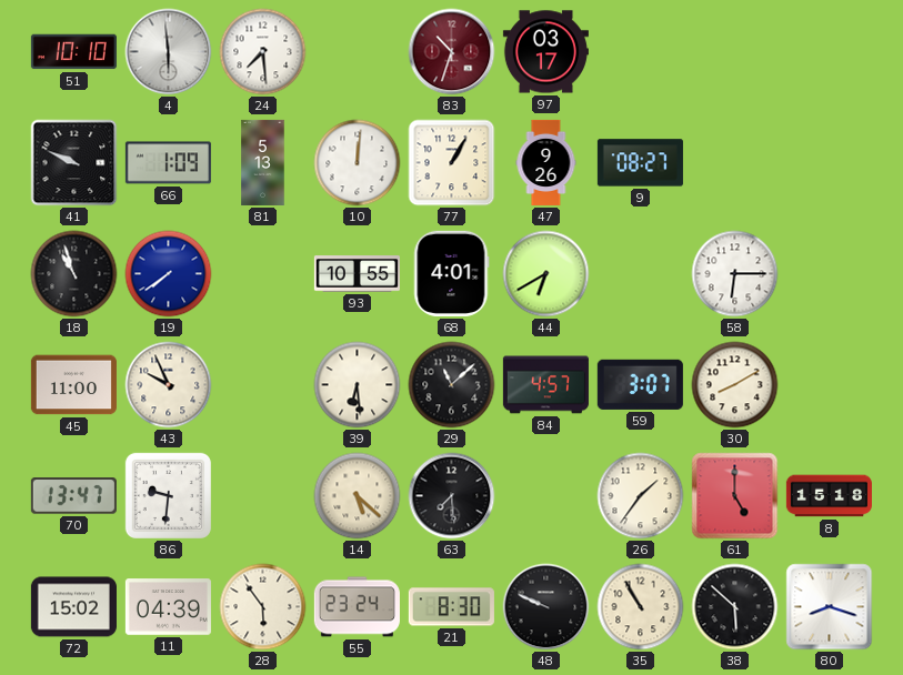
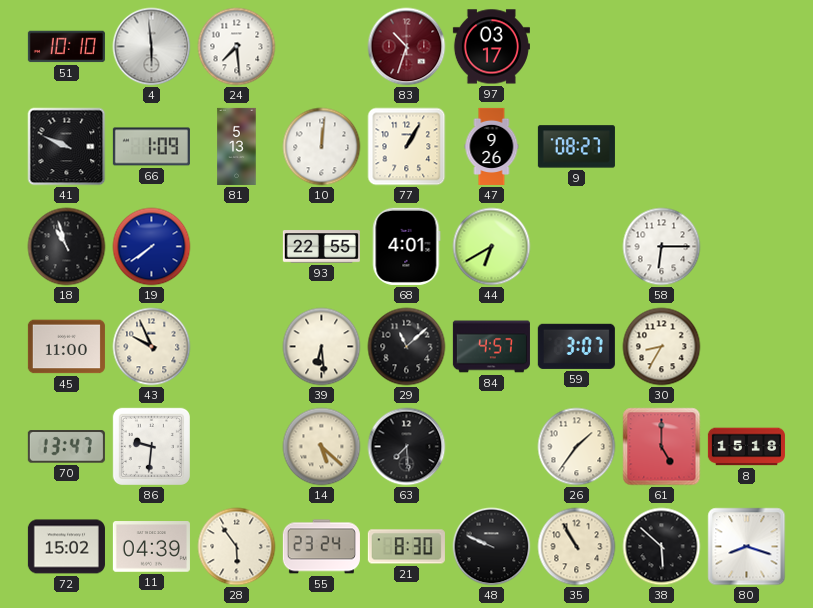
93: 10:55 -> 22:55 (321, 247)
30: 8:10 -> 8:35 (662, 347)
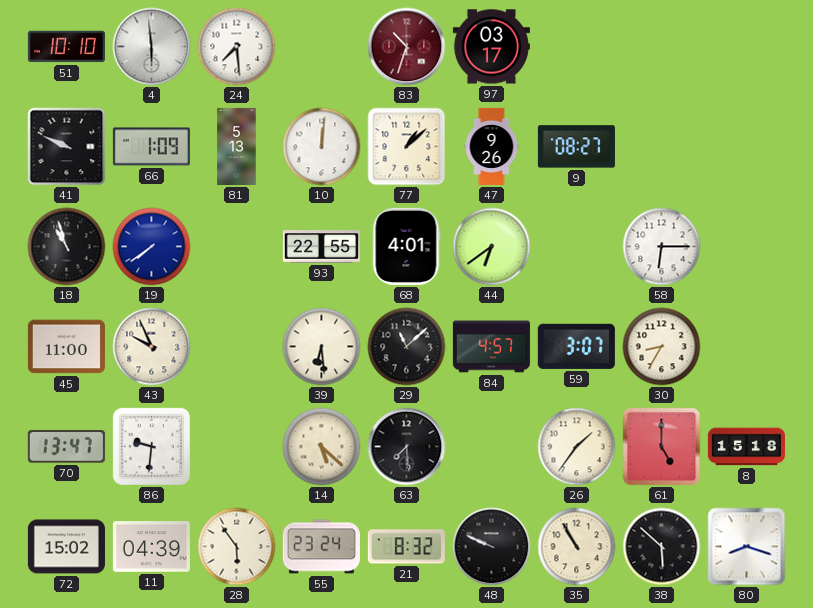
77: 1:05 -> 1:08 (407, 147)
44: 6:40 -> 6:39 (492, 247)
21: 8:30 -> 8:32 (406, 547)
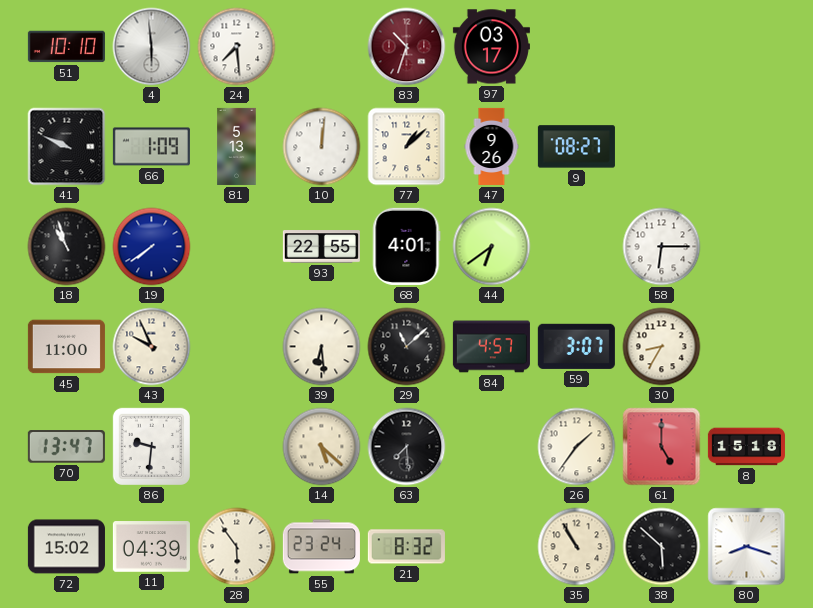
48: 9:49 -> none (492, 547)
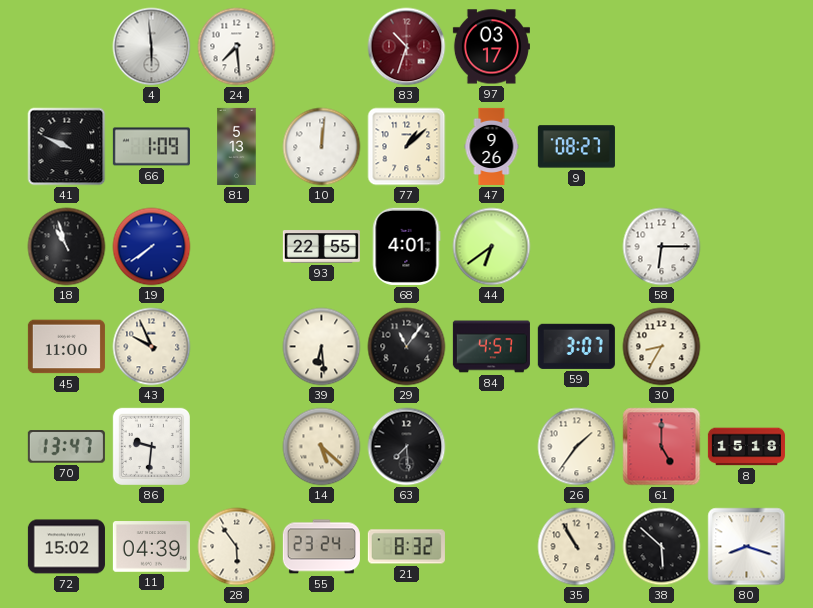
51: 10:10 -> none (66, 47)
29: 11:08 -> 11:06 (407, 347)
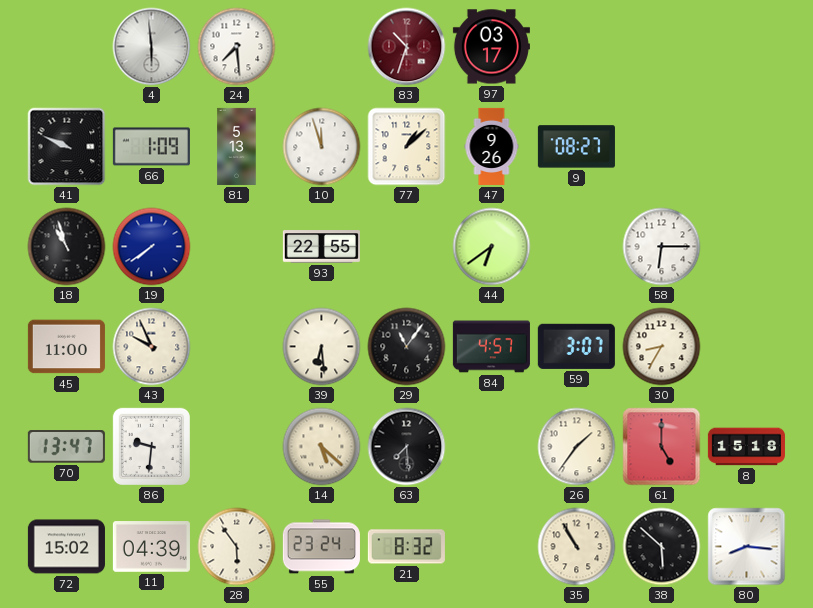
10: 12:01 -> 11:57 (322, 147)
68: 4:01 -> none (407, 246)
80: 8:18 -> 8:16 (747, 547)
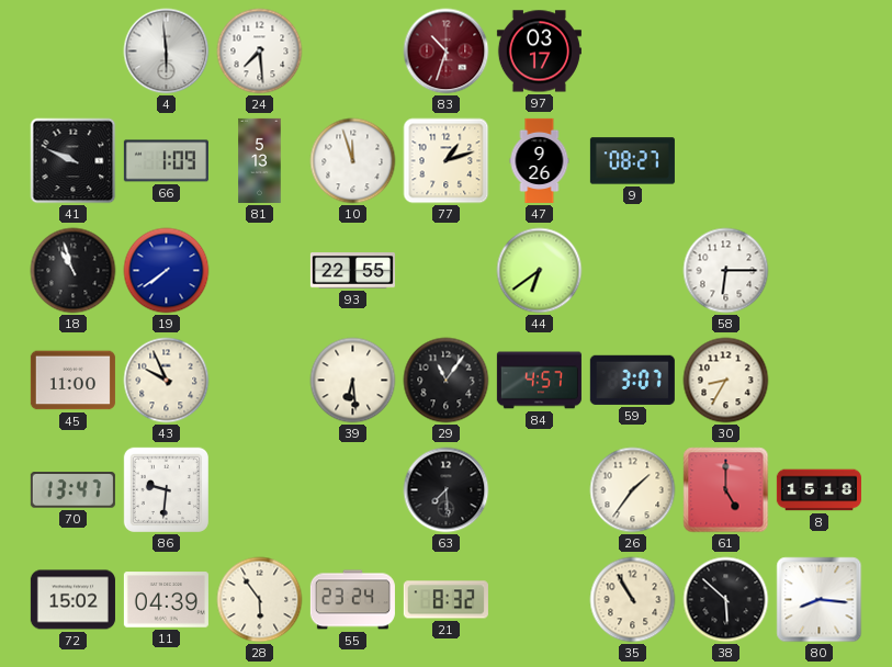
77: 1:08 -> 1:12 (447, 161)
14: 5:22 -> none (322, 447)
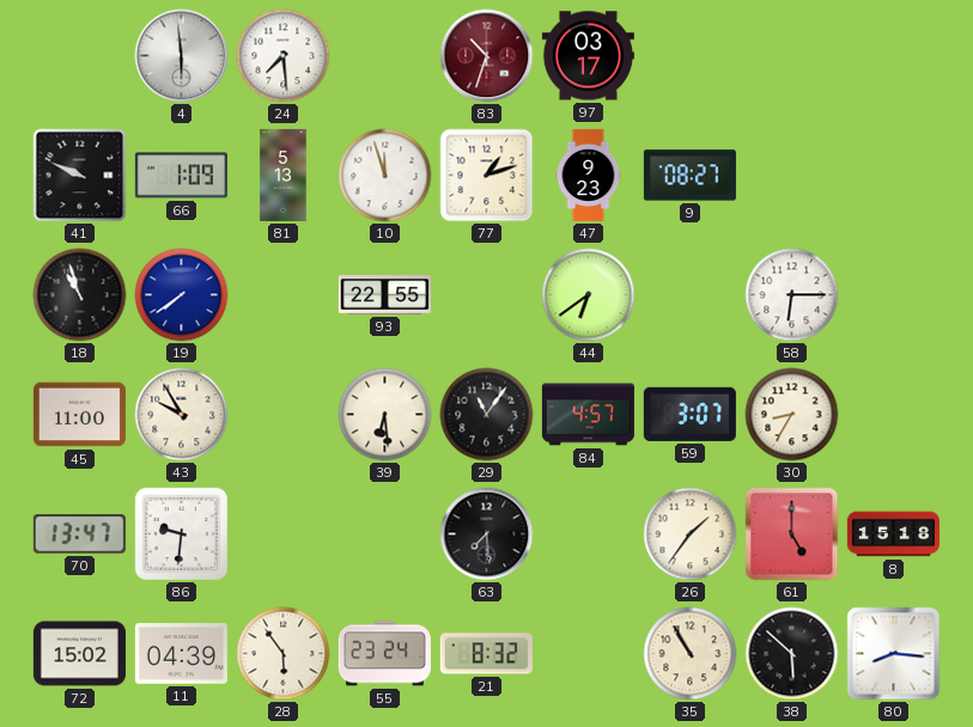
47: 9:26 -> 9:23 (589, 175)
43: 9:56 -> 9:55 (182, 415)
